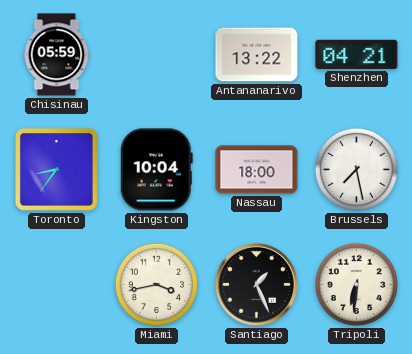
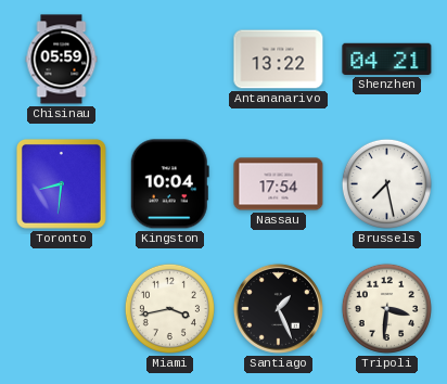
Toronto: 8:36 -> 8:31 (61, 183)
Nassau: 18:00 -> 17:54 (279, 184)
Tripoli: 6:31 -> 3:31 (386, 308)
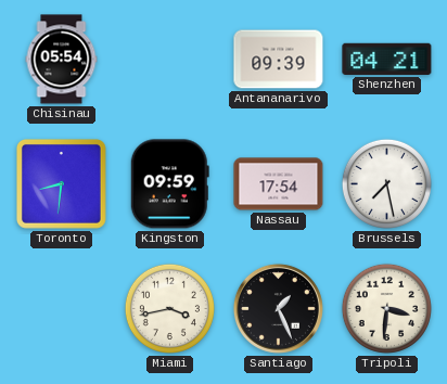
Chisinau: 05:59 -> 05:54 (62, 60)
Antananarivo: 13:22 -> 09:39 (279, 60)
Kingston: 10:04 -> 09:59 (169, 184)
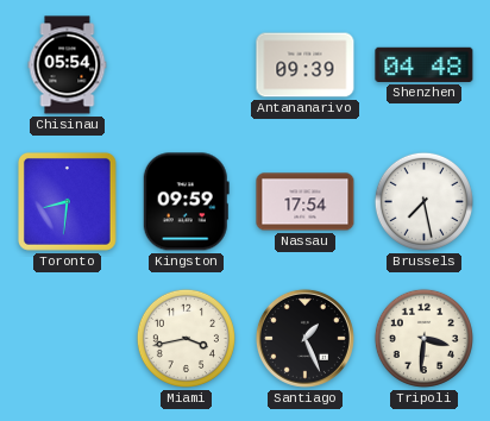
Shenzhen: 04:21 -> 04:48 (425, 64)
